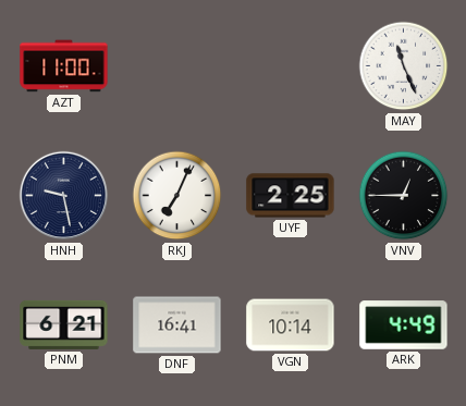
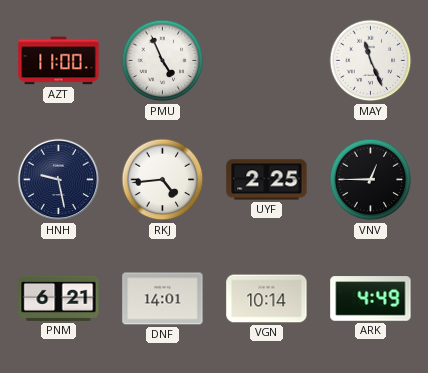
PMU: none -> 4:56 (163, 61)
RKJ: 7:04 -> 4:44 (163, 180)
DNF: 16:41 -> 14:01 (163, 299)
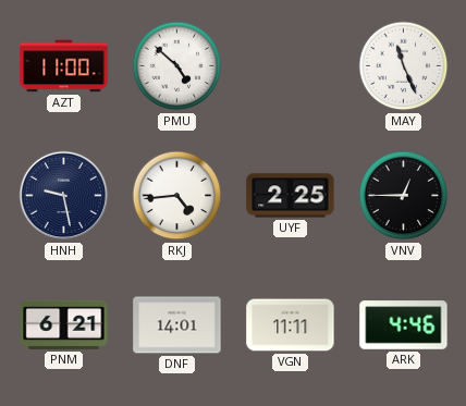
PMU: 4:56 -> 4:52 (177, 66)
VGN: 10:14 -> 11:11 (291, 325)
ARK: 4:49 -> 4:46 (404, 325)
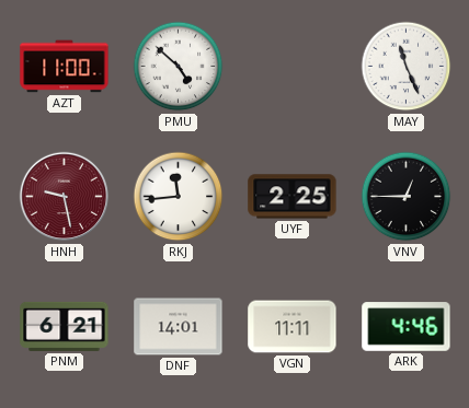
HNH dial: navy -> burgundy (65, 197)
RKJ: 4:44 -> 11:44 (179, 197)
